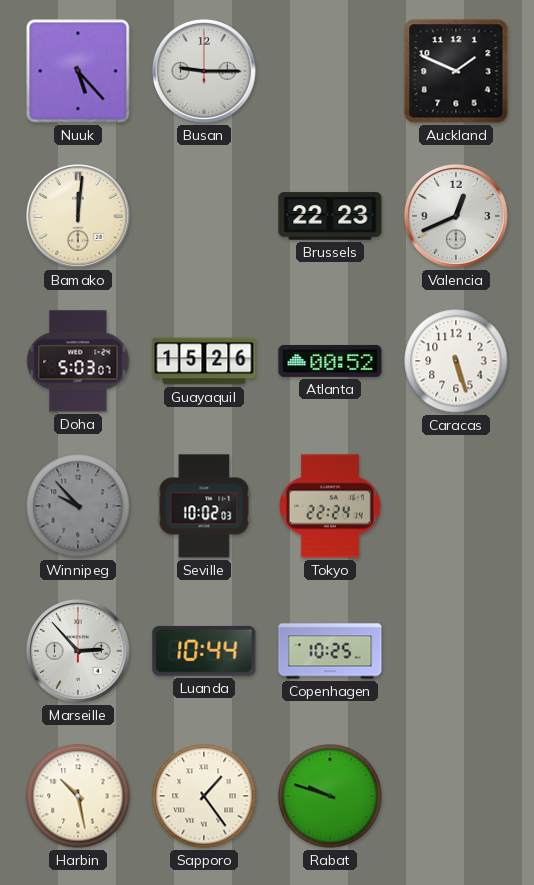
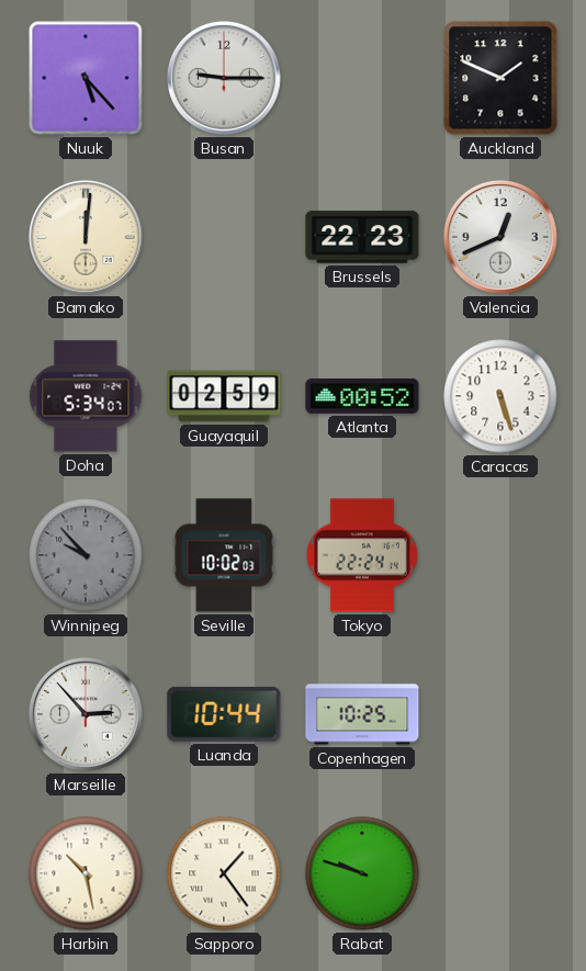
Doha: 5:03 -> 5:34 (86, 396)
Guayaquil: 15:26 -> 02:59 (224, 396)
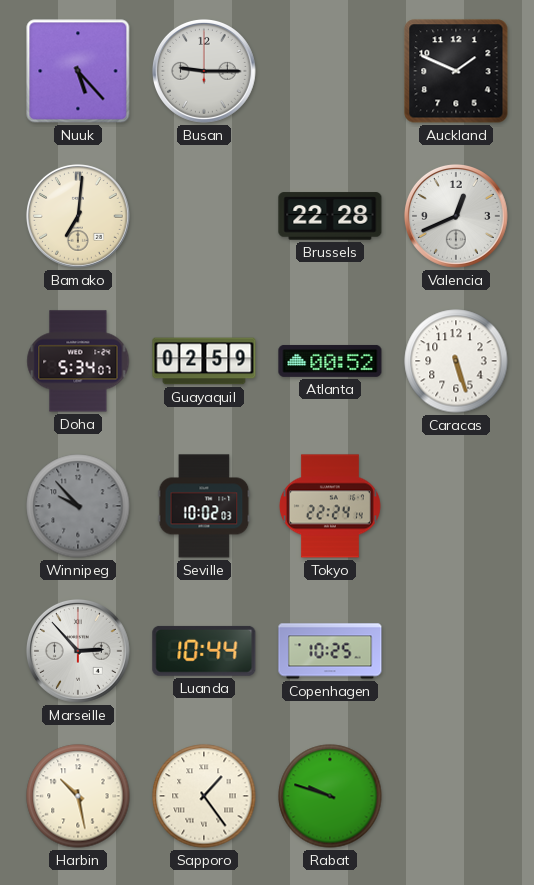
Bamako: 12:01 -> 7:01 (78, 216)
Brussels: 22:23 -> 22:28 (330, 216)
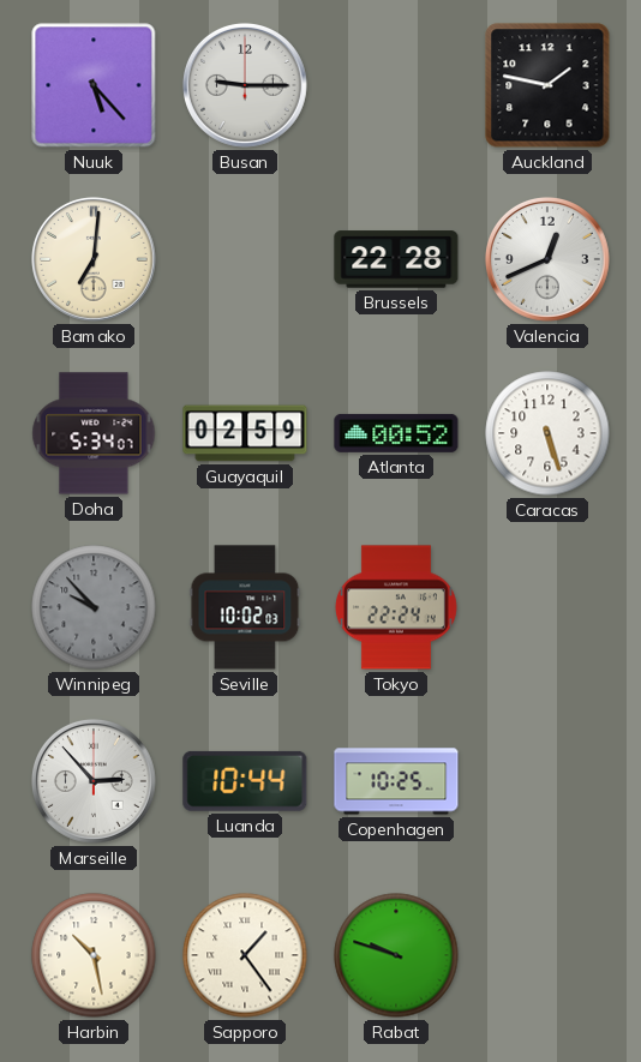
Auckland: 1:49 -> 1:47 (547, 85)
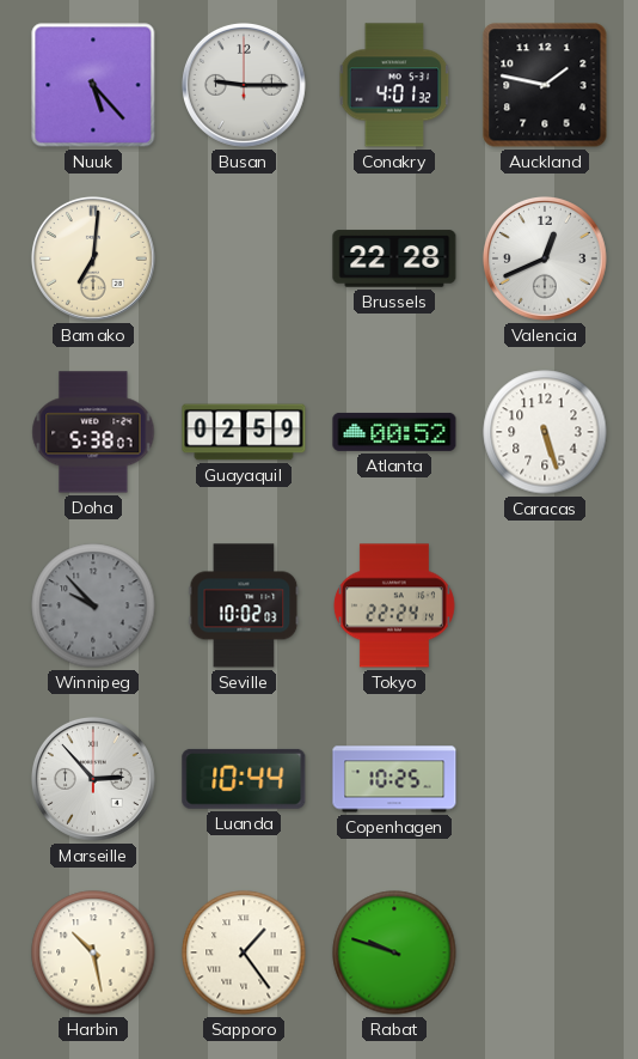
Conakry: none -> 4:01 (394, 85)
Doha: 5:34 -> 5:38 (93, 432)
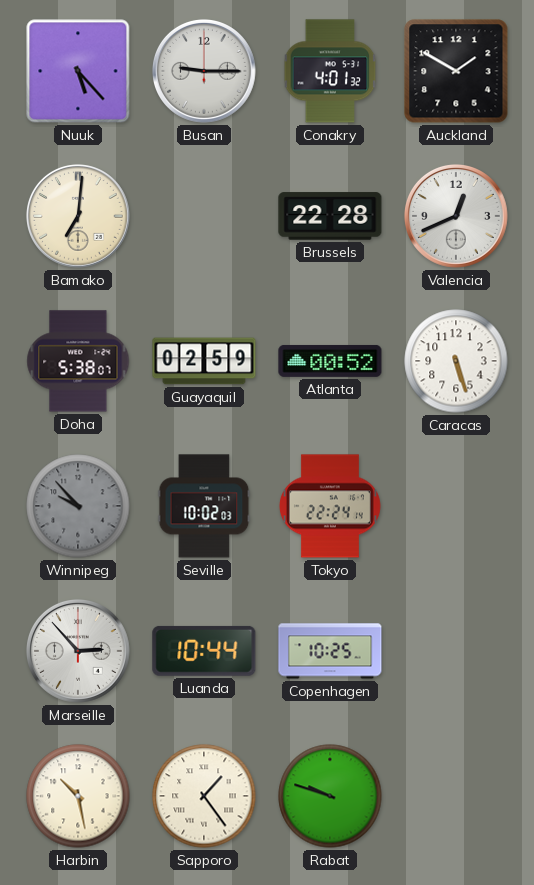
Auckland: 1:47 -> 1:50 (456, 71)
